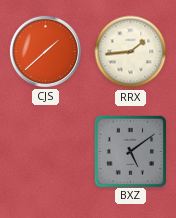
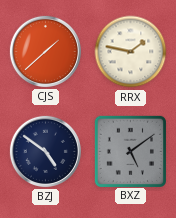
RRX: 1:44 -> 1:47 (131, 52)
BZJ: none -> 4:51 (45, 151)
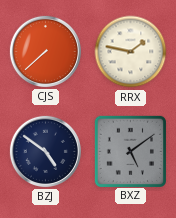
CJS: 1:38 -> 7:38 (45, 51)
